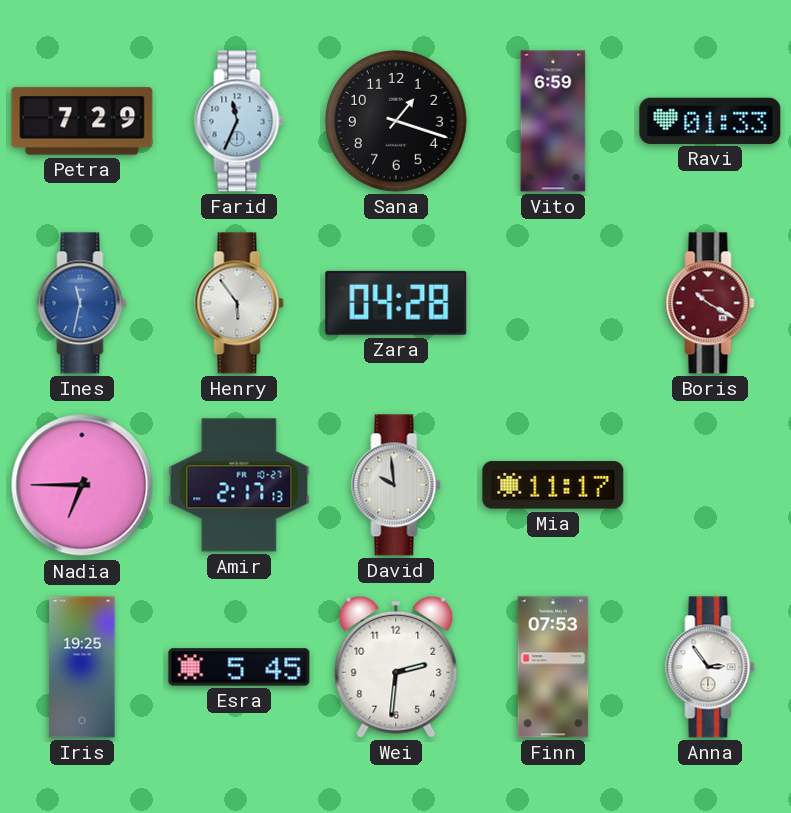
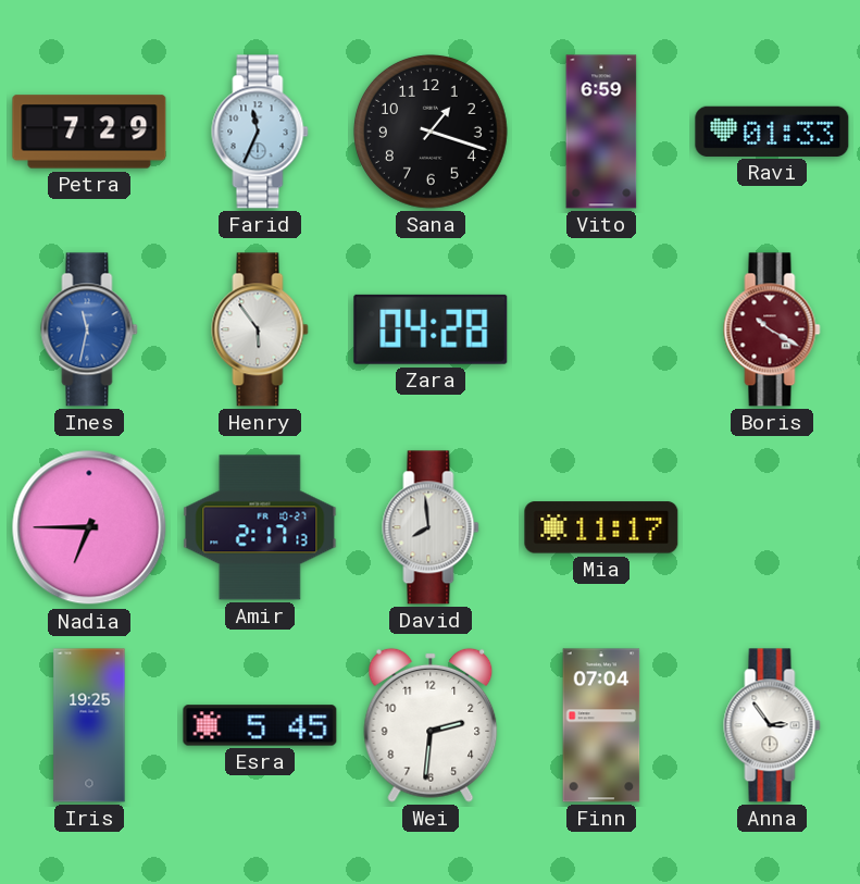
David: 9:59 -> 7:59 (431, 527)
Finn: 07:53 -> 07:04 (601, 725)
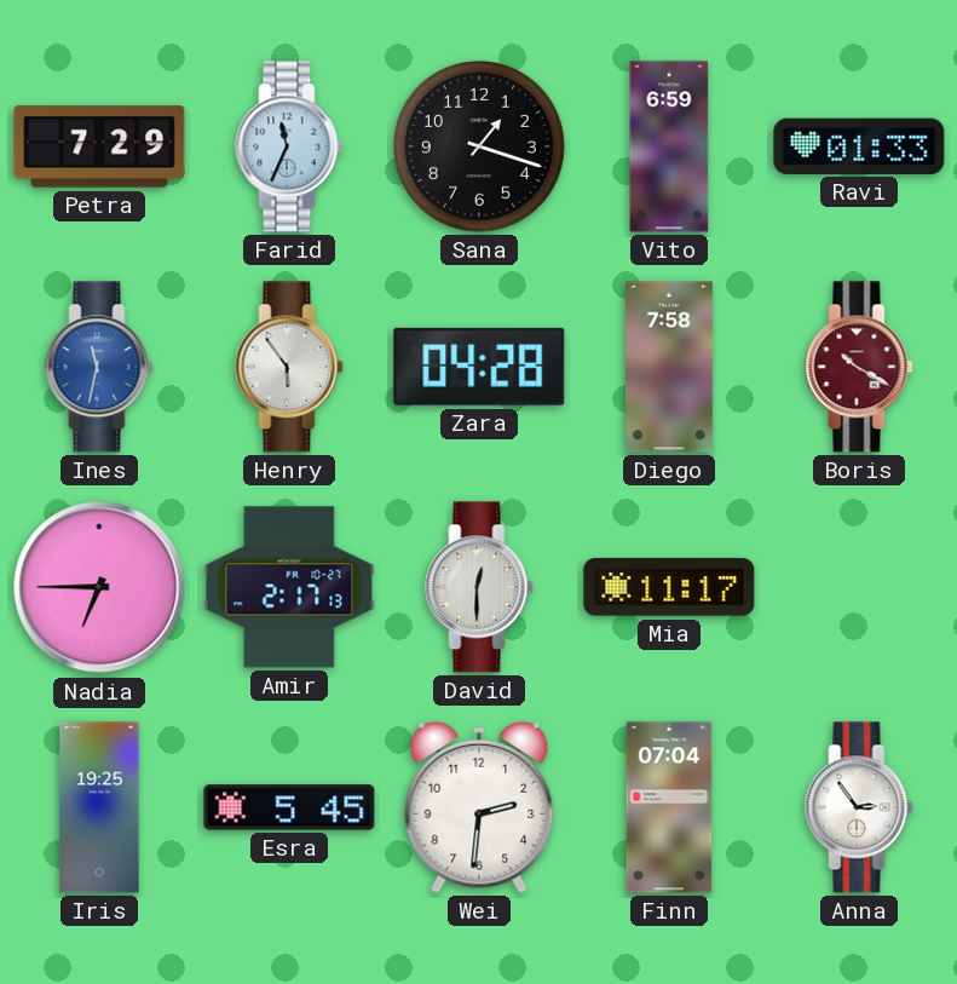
Diego: none -> 7:58 (670, 367)
David: 7:59 -> 12:30 (479, 587)
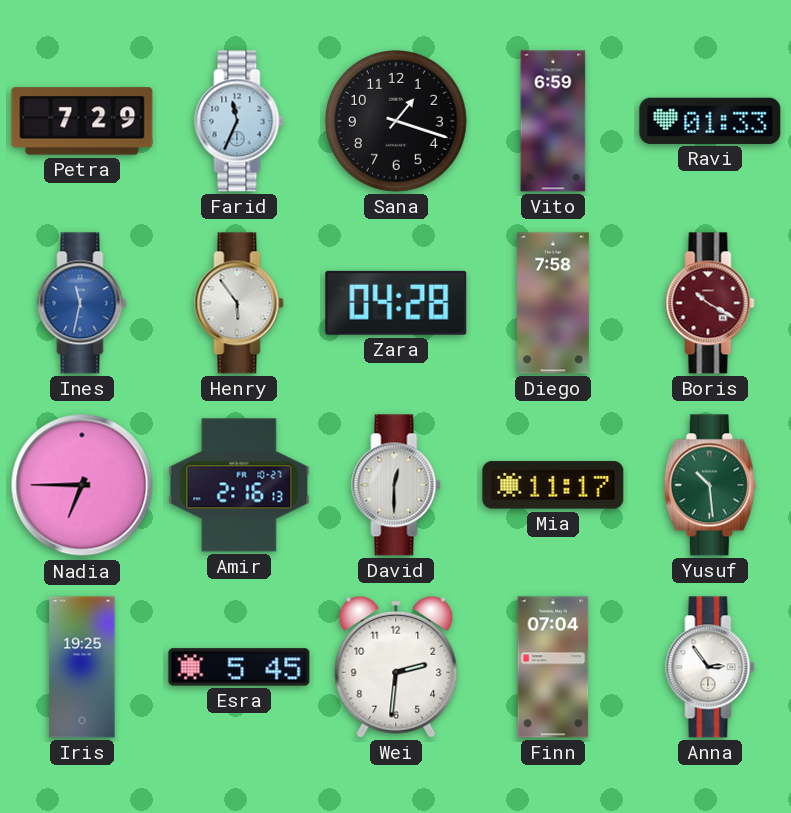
Amir: 2:17 -> 2:16 (239, 485)
Yusuf: none -> 10:29 (710, 485)
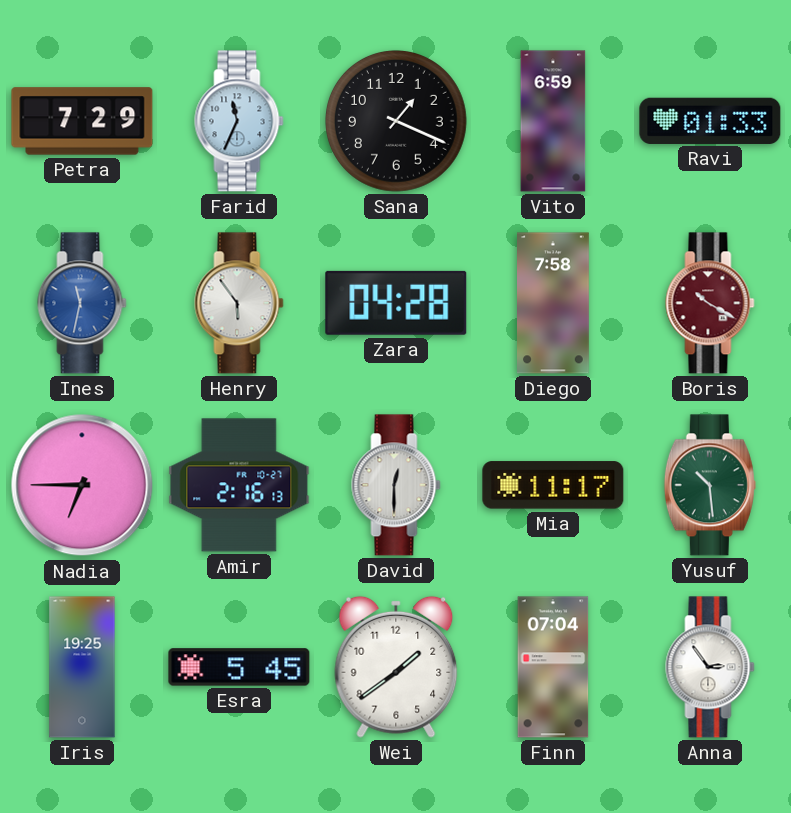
Sana: 1:18 -> 1:19 (397, 122)
Wei: 2:31 -> 1:39 (396, 667)
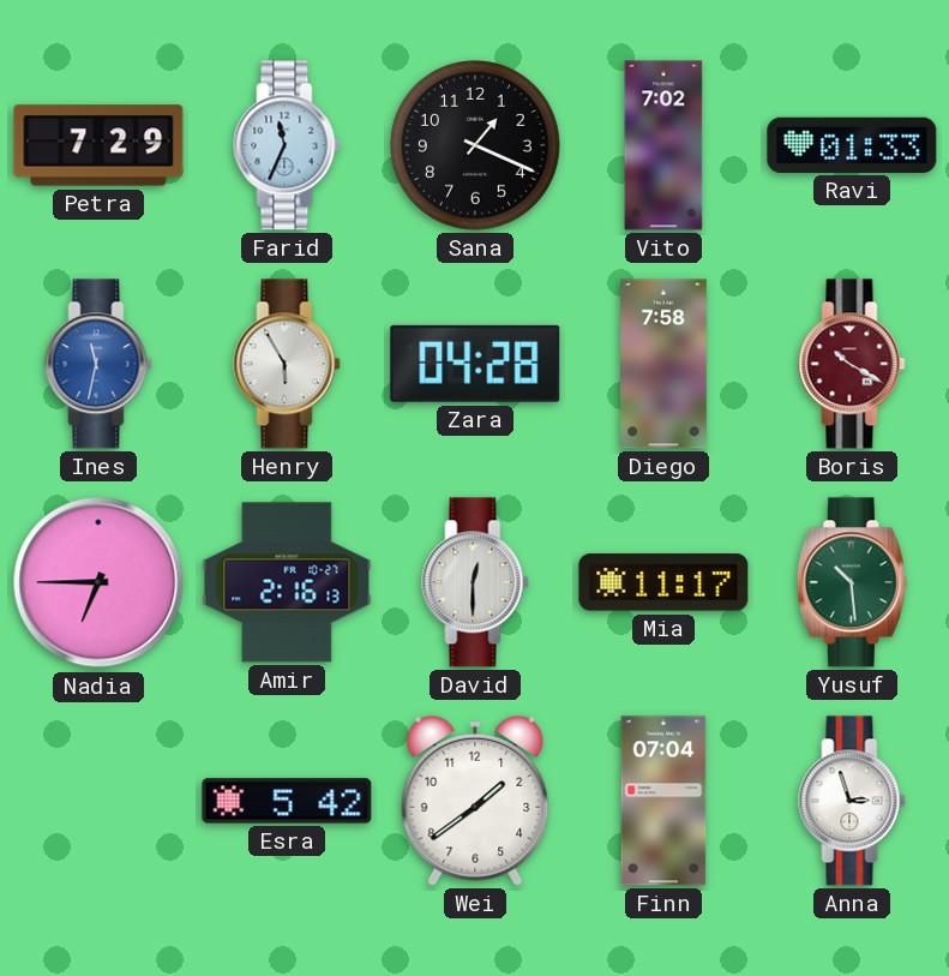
Vito: 6:59 -> 7:02 (663, 145)
Henry: 5:54 -> 5:55 (287, 364)
Iris: 19:25 -> none (82, 667)
Esra: 5:45 -> 5:42 (287, 801)
Anna: 2:54 -> 2:57 (852, 801)
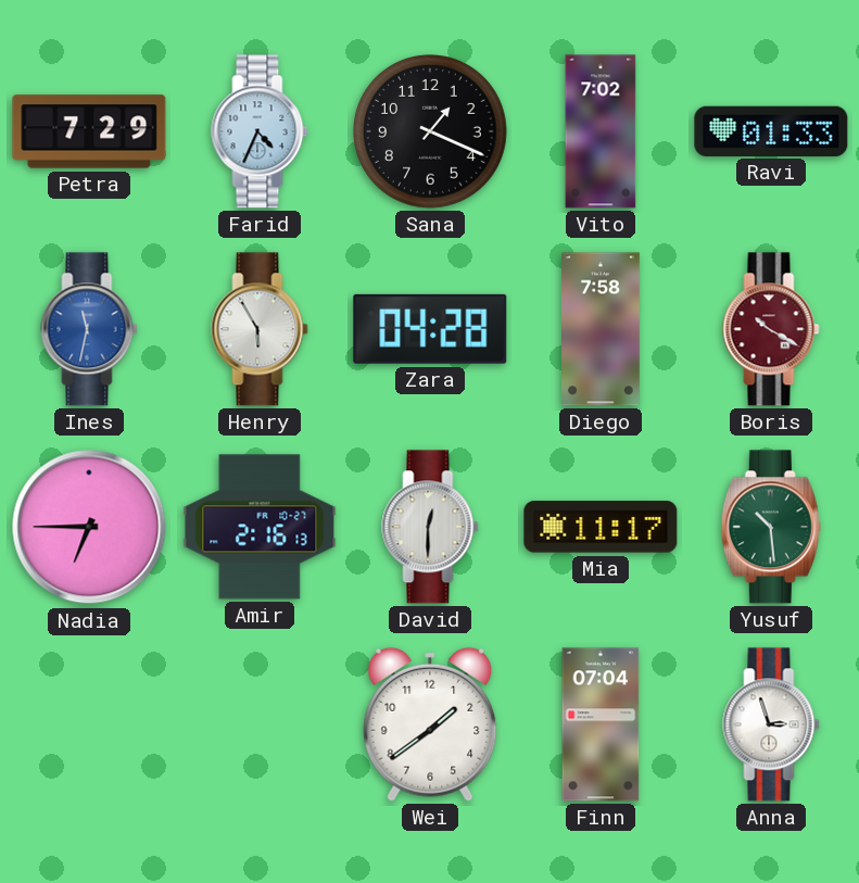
Farid: 11:34 -> 4:34 (260, 131)
Esra: 5:42 -> none (287, 801)
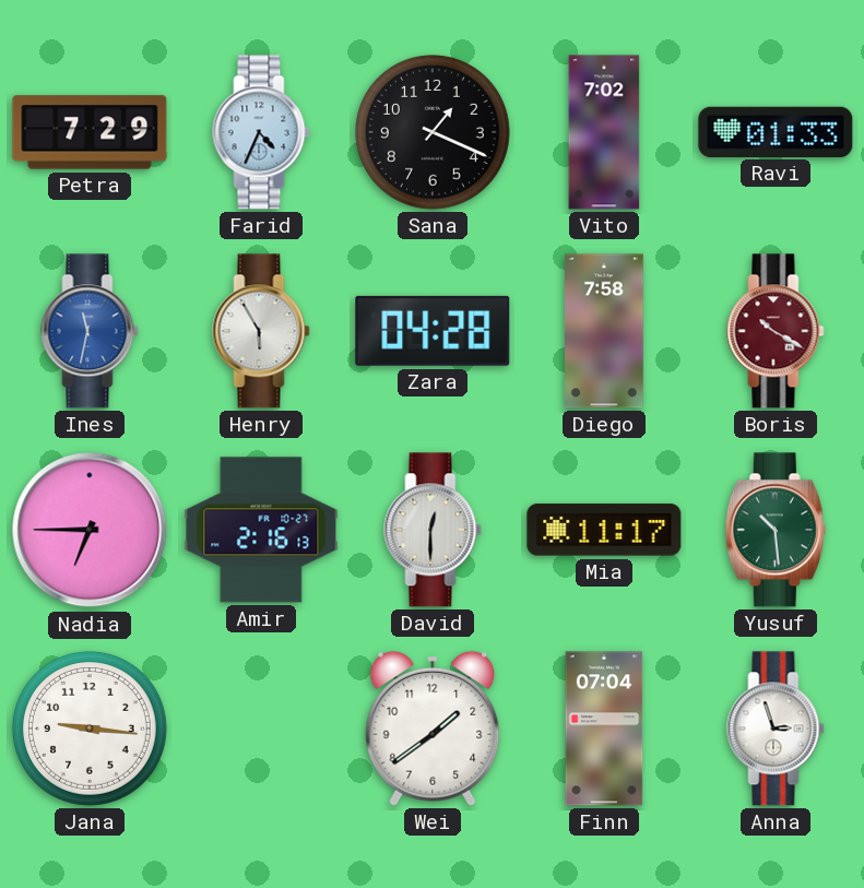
Jana: none -> 9:16 (91, 730)
